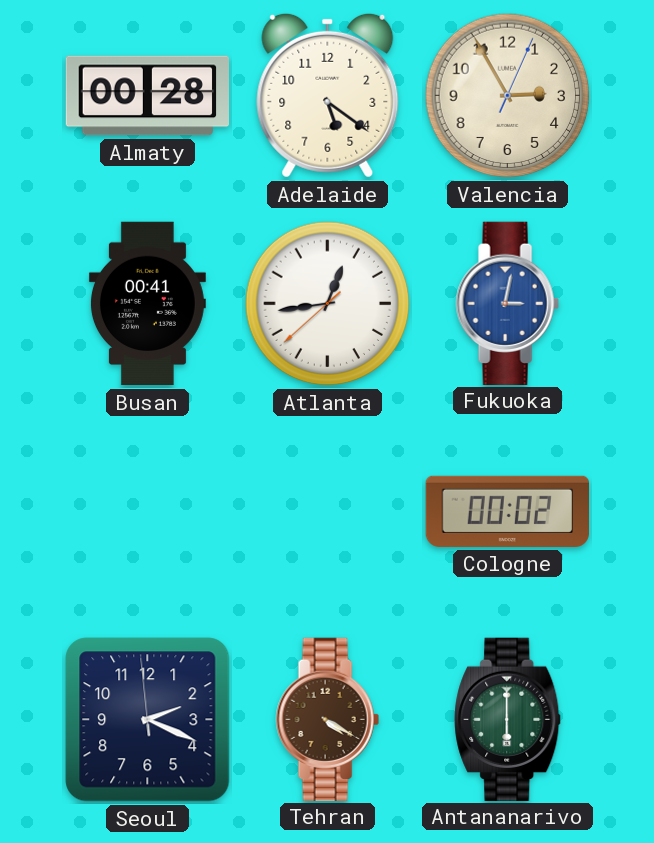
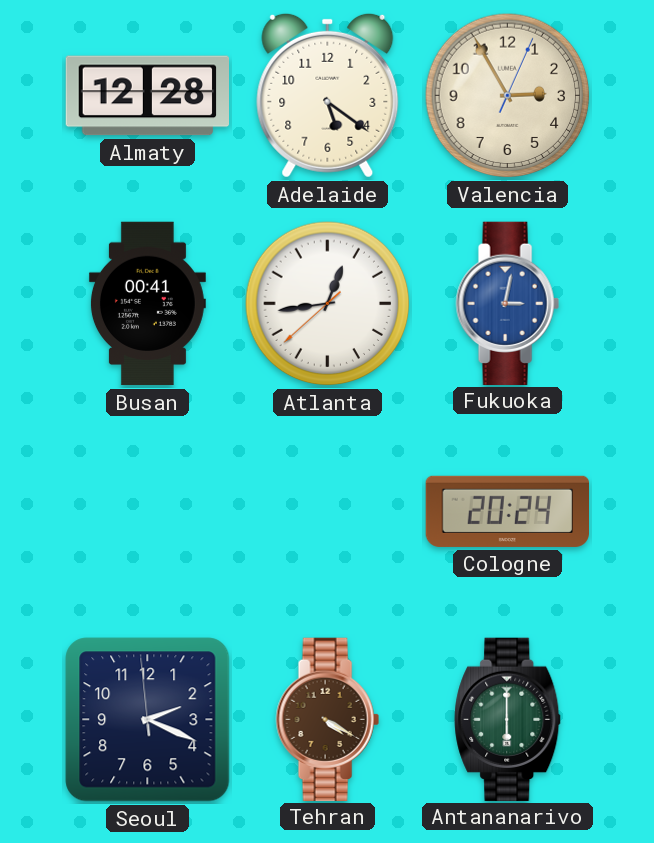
Almaty: 00:28 -> 12:28 (148, 96)
Cologne: 00:02 -> 20:24 (508, 511)
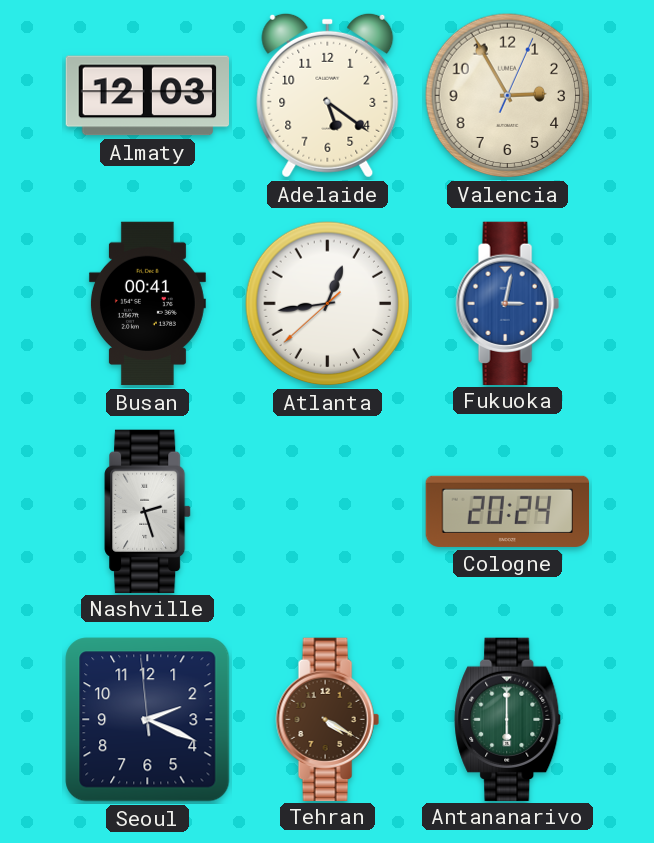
Almaty: 12:28 -> 12:03 (148, 96)
Nashville: none -> 2:27 (148, 511)
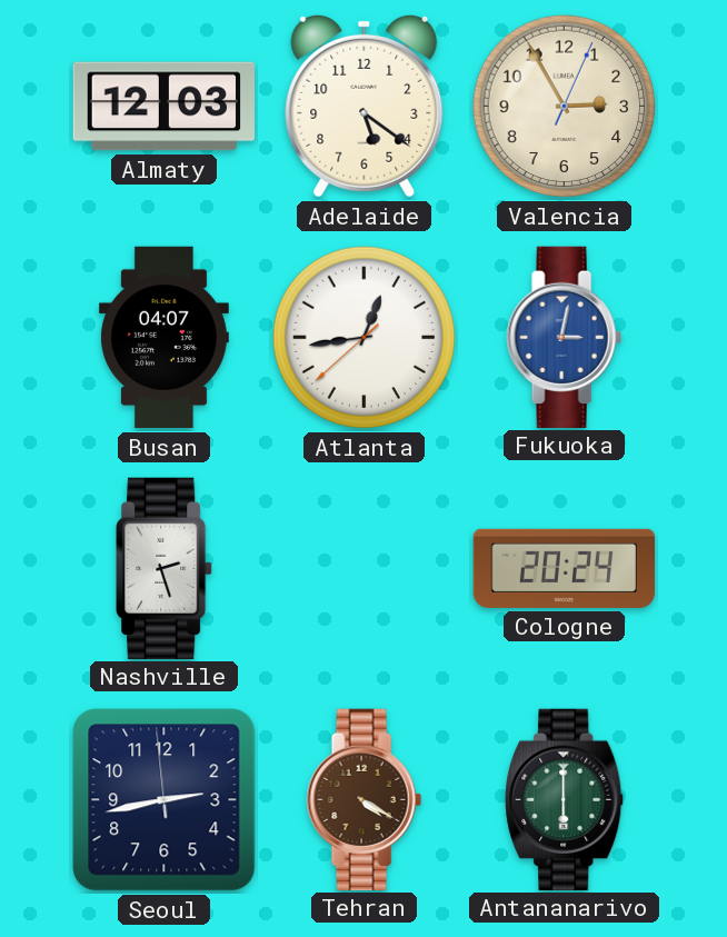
Busan: 00:41 -> 04:07 (163, 338)
Seoul: 2:18 -> 2:42 (165, 800)
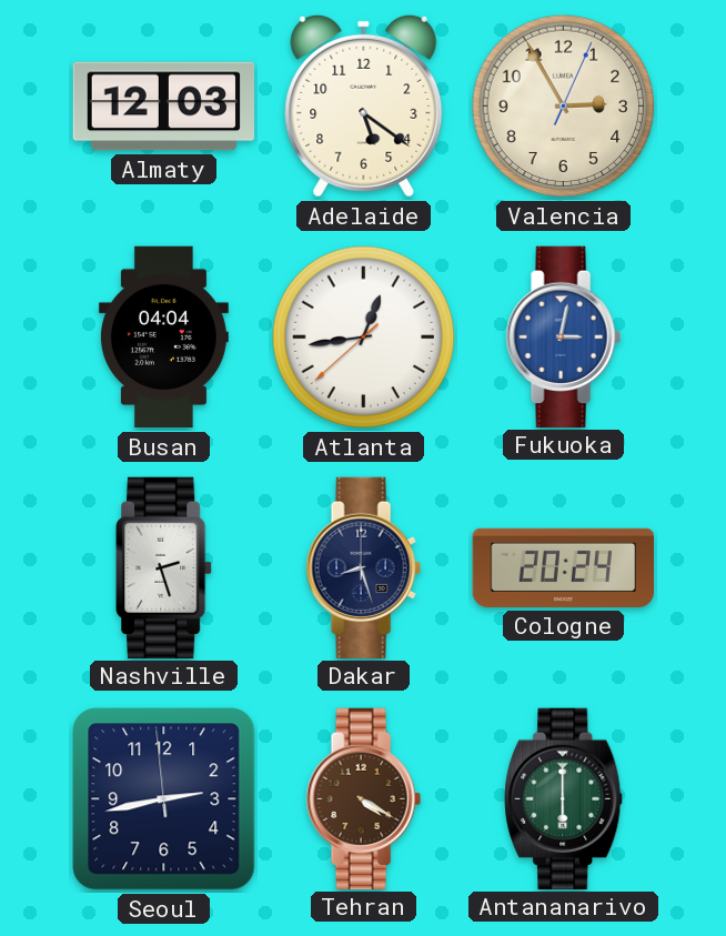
Busan: 04:07 -> 04:04 (163, 338)
Dakar: none -> 8:27 (363, 567)
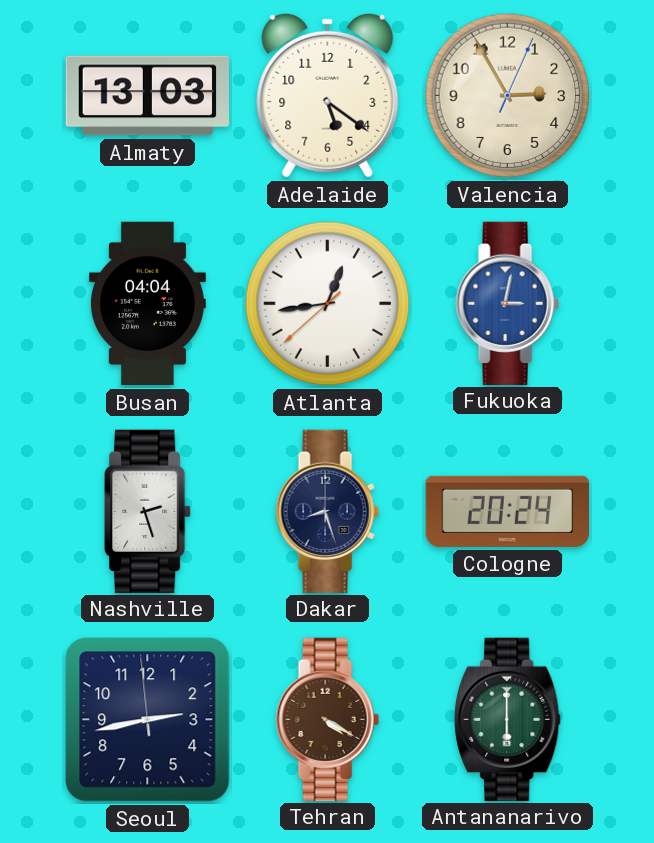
Almaty: 12:03 -> 13:03 (148, 96)
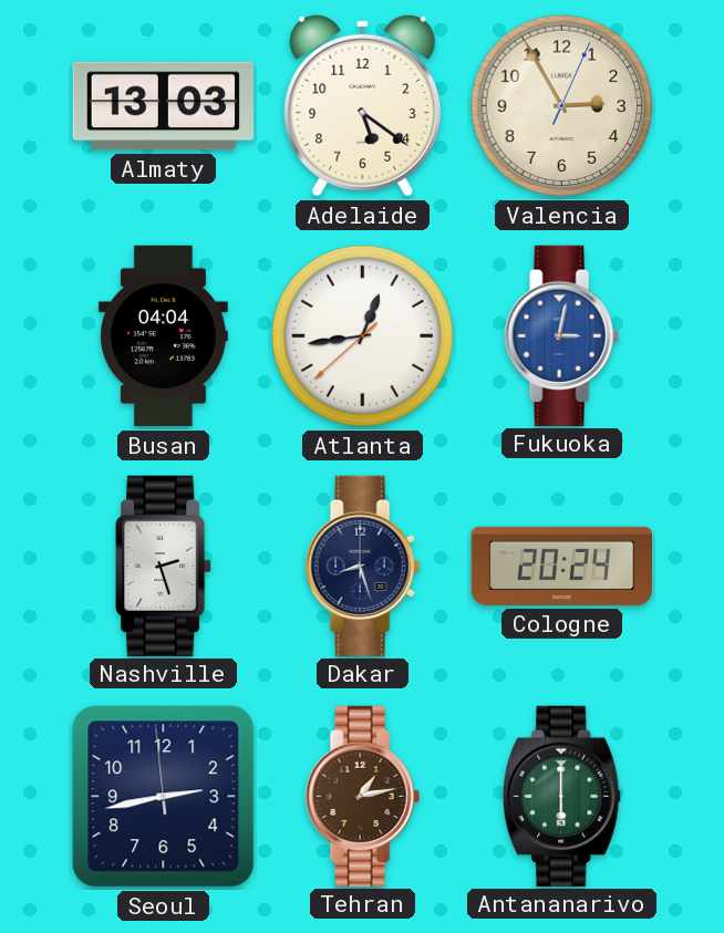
Tehran: 4:20 -> 1:13 (362, 796)
